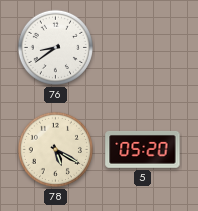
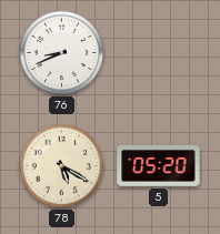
76: 8:39 -> 8:41 (61, 52)
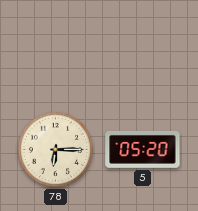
76: 8:41 -> none (61, 52)
78: 5:20 -> 6:15 (55, 149)
